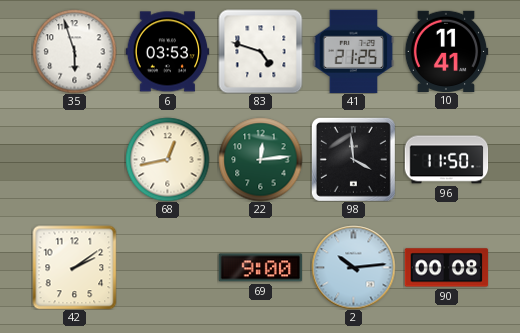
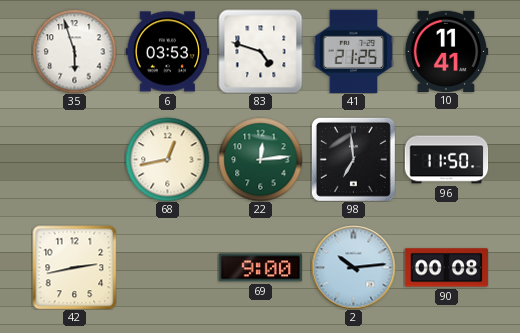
98: 3:59 -> 6:59 (353, 159)
42: 2:09 -> 2:43 (74, 267)
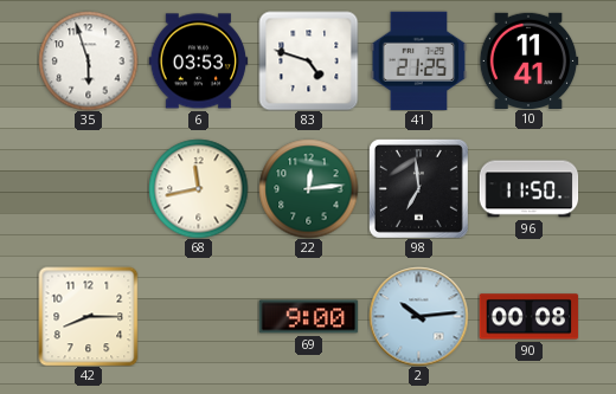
68: 12:43 -> 11:43 (198, 188)
42: 2:43 -> 8:15 (88, 316)
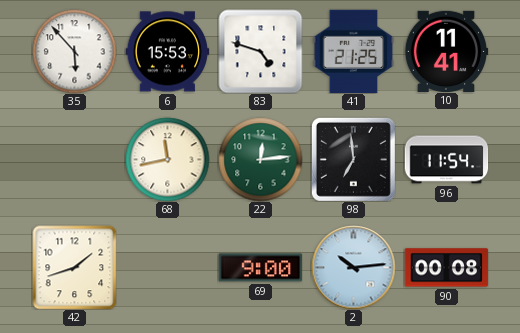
35: 5:57 -> 5:53 (74, 51)
6: 03:53 -> 15:53 (167, 52)
96: 11:50 -> 11:54 (446, 160)
42: 8:15 -> 1:42 (74, 267)
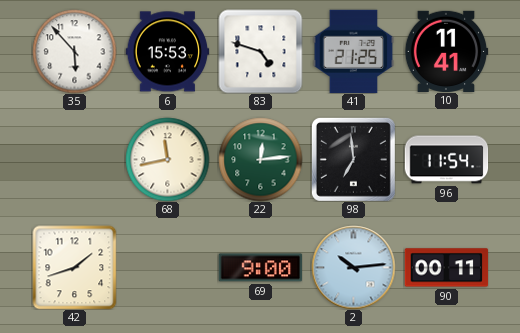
90: 00:08 -> 00:11 (446, 268)
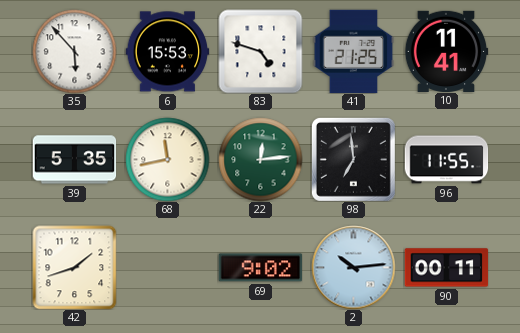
39: none -> 5:35 (74, 160)
96: 11:54 -> 11:55 (446, 160)
69: 9:00 -> 9:02 (260, 268)
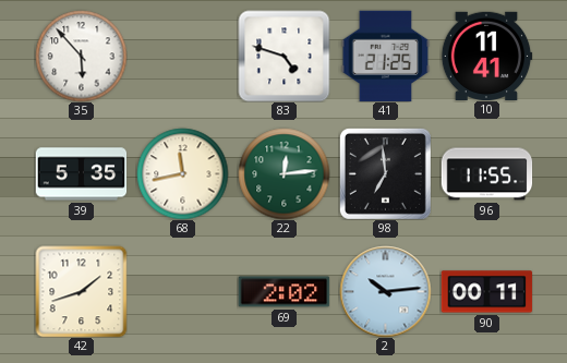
6: 15:53 -> none (167, 52)
69: 9:02 -> 2:02 (283, 292)
